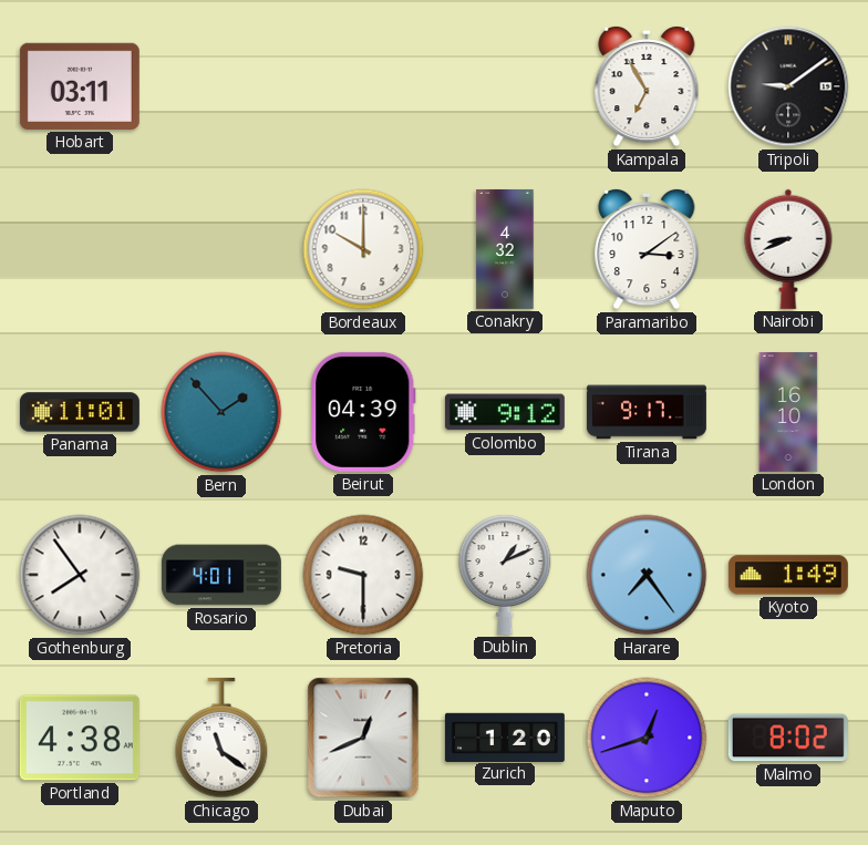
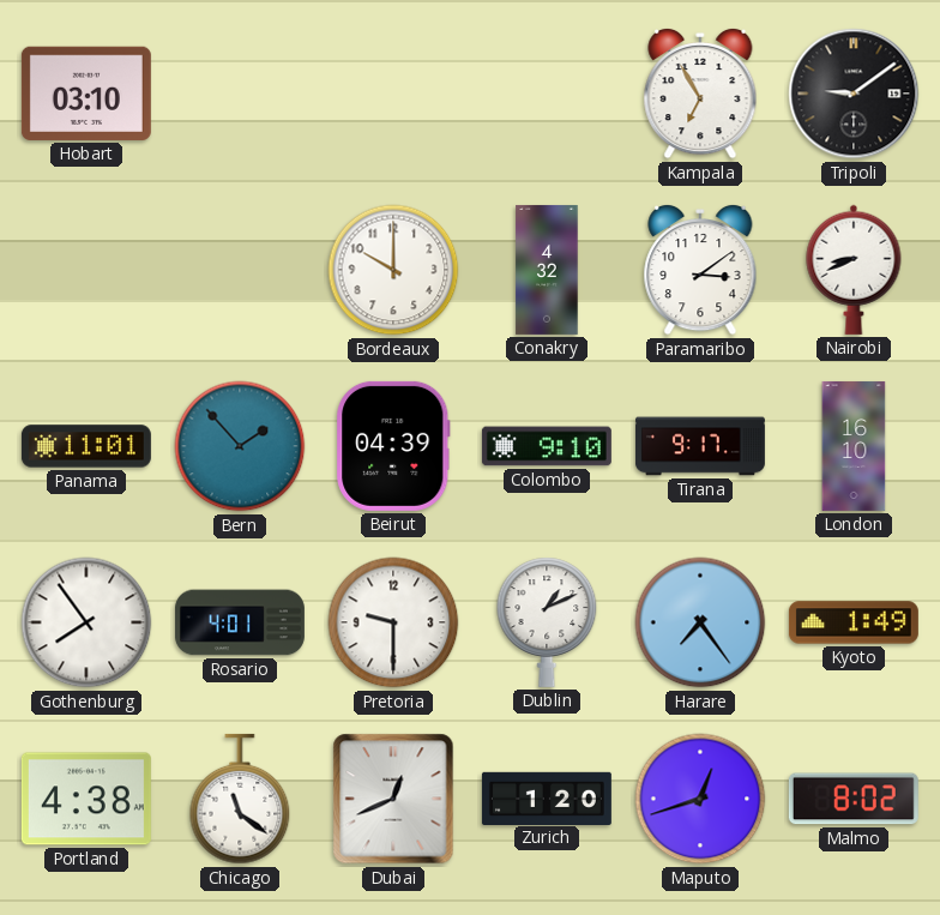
Hobart: 03:11 -> 03:10 (86, 94)
Colombo: 9:12 -> 9:10 (547, 446)
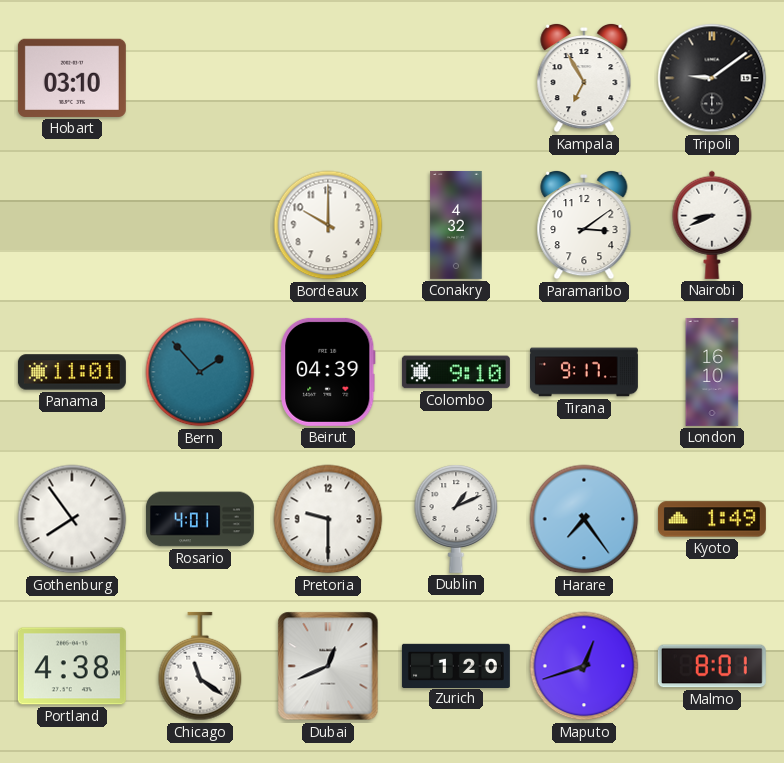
Malmo: 8:02 -> 8:01 (712, 666)
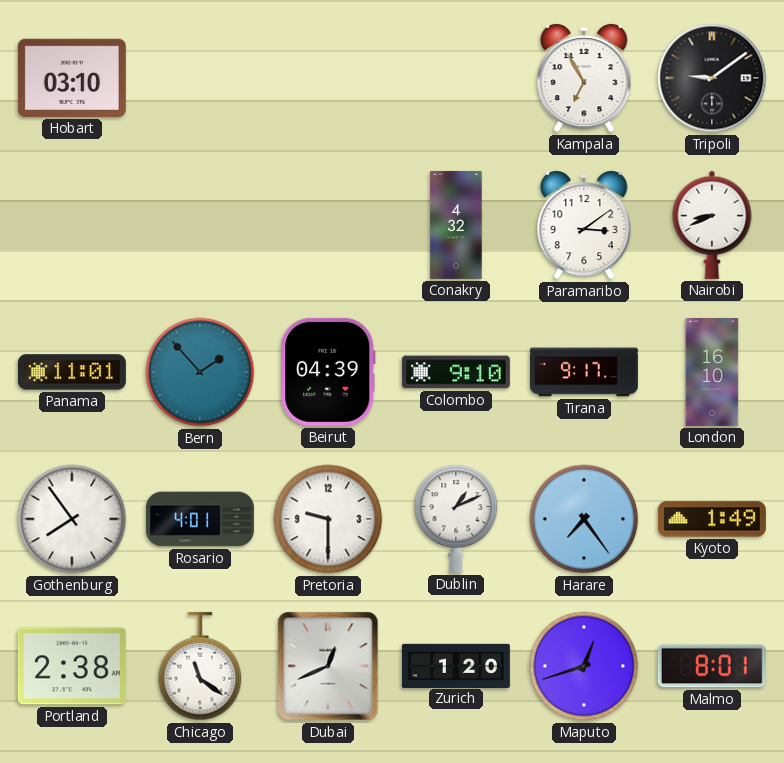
Bordeaux: 10:00 -> none (328, 225)
Portland: 4:38 -> 2:38 (72, 666)
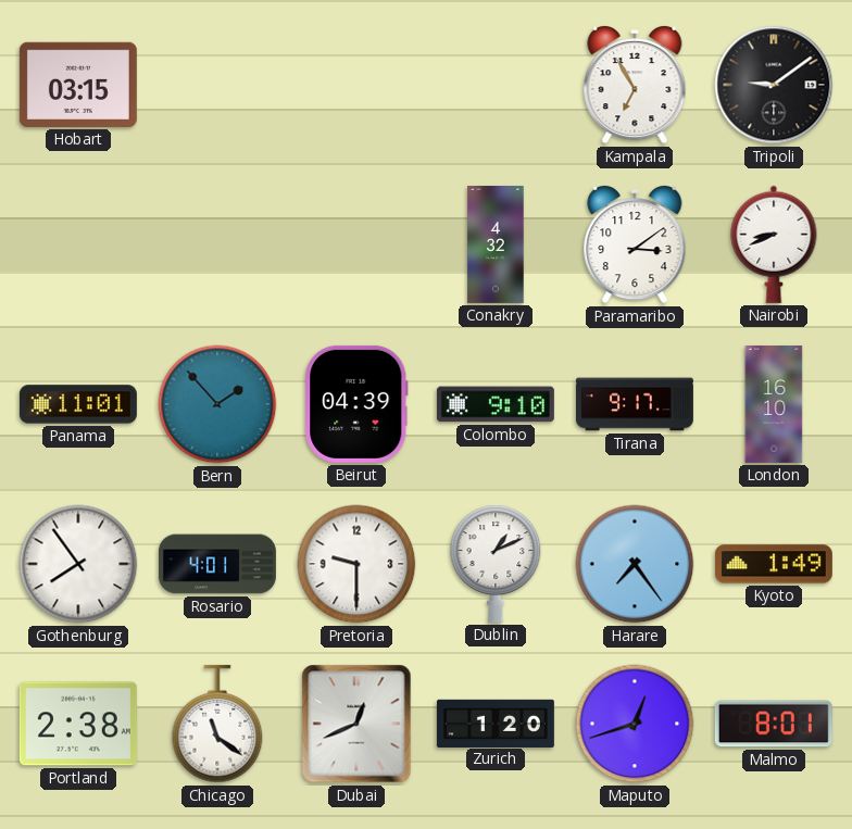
Hobart: 03:10 -> 03:15 (78, 85)
